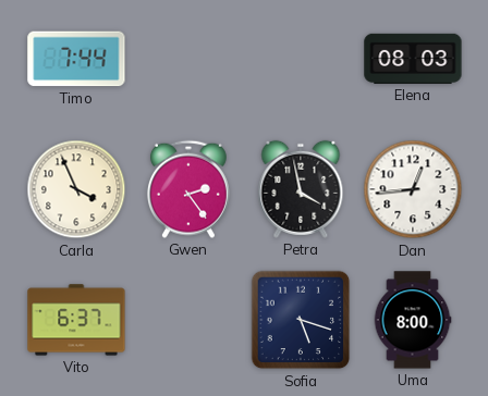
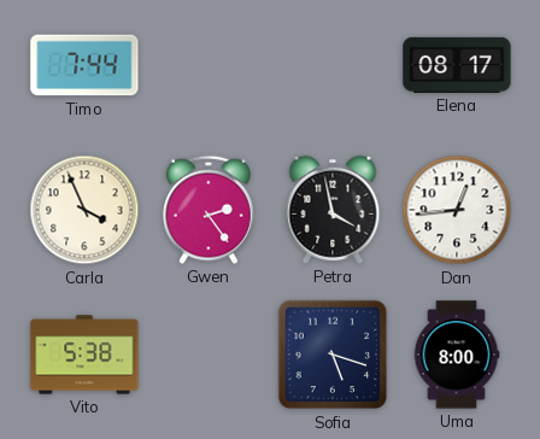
Elena: 08:03 -> 08:17 (457, 65)
Vito: 6:37 -> 5:38 (84, 355)
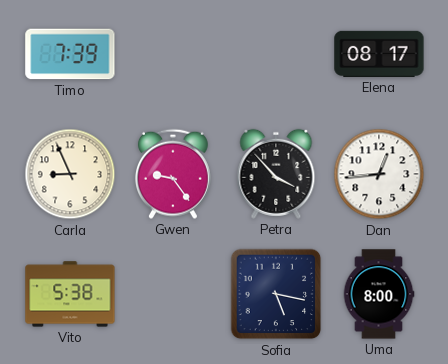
Timo: 7:44 -> 7:39 (70, 54)
Carla: 3:56 -> 8:56 (70, 174)
Gwen: 2:24 -> 9:24 (173, 174)
Petra: 3:58 -> 3:53 (276, 174)
Sofia: 5:18 -> 5:17 (276, 294)
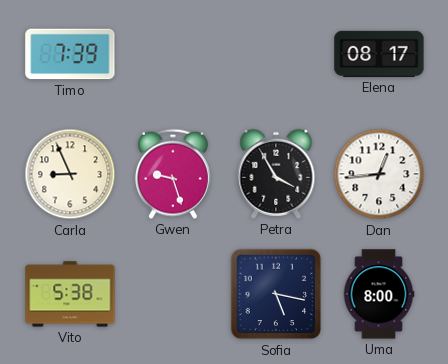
Gwen: 9:24 -> 9:27 (173, 174)
Petra: 3:53 -> 3:55 (276, 174)
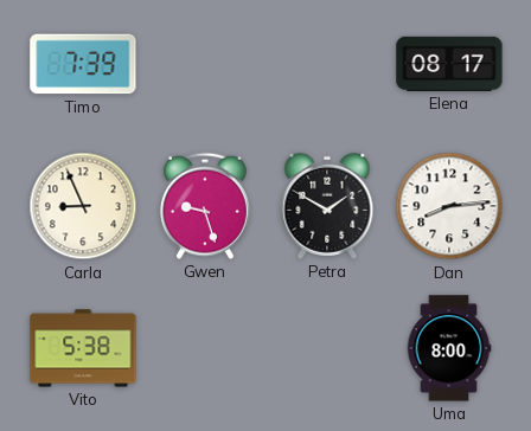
Petra: 3:55 -> 1:50 (327, 206)
Dan: 12:44 -> 8:14 (449, 206)
Sofia: 5:17 -> none (276, 294)
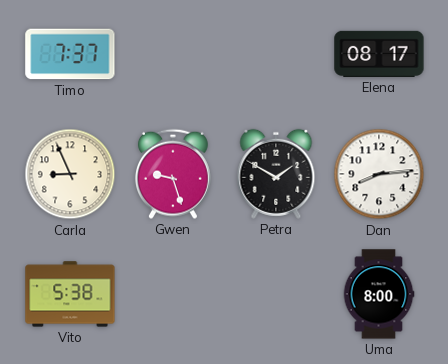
Timo: 7:39 -> 7:37 (70, 54)
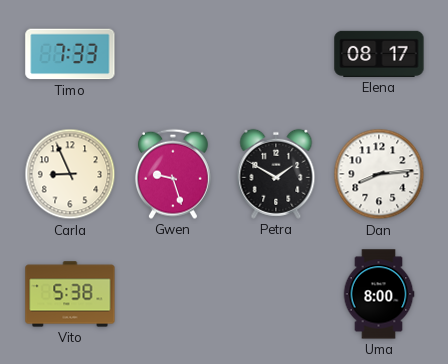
Timo: 7:37 -> 7:33 (70, 54)
